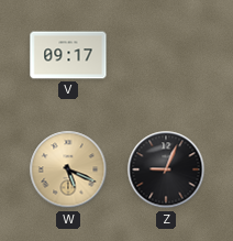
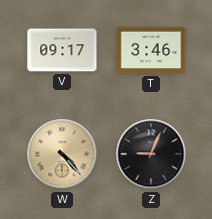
T: none -> 3:46 (151, 50)
W: 5:19 -> 4:23 (62, 154)
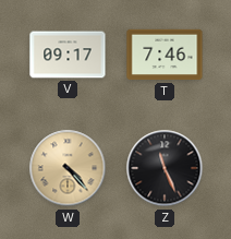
T: 3:46 -> 7:46 (165, 55)
Z: 9:04 -> 11:26 (165, 168)
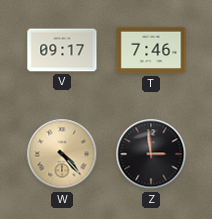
Z: 11:26 -> 2:59 (151, 154)
